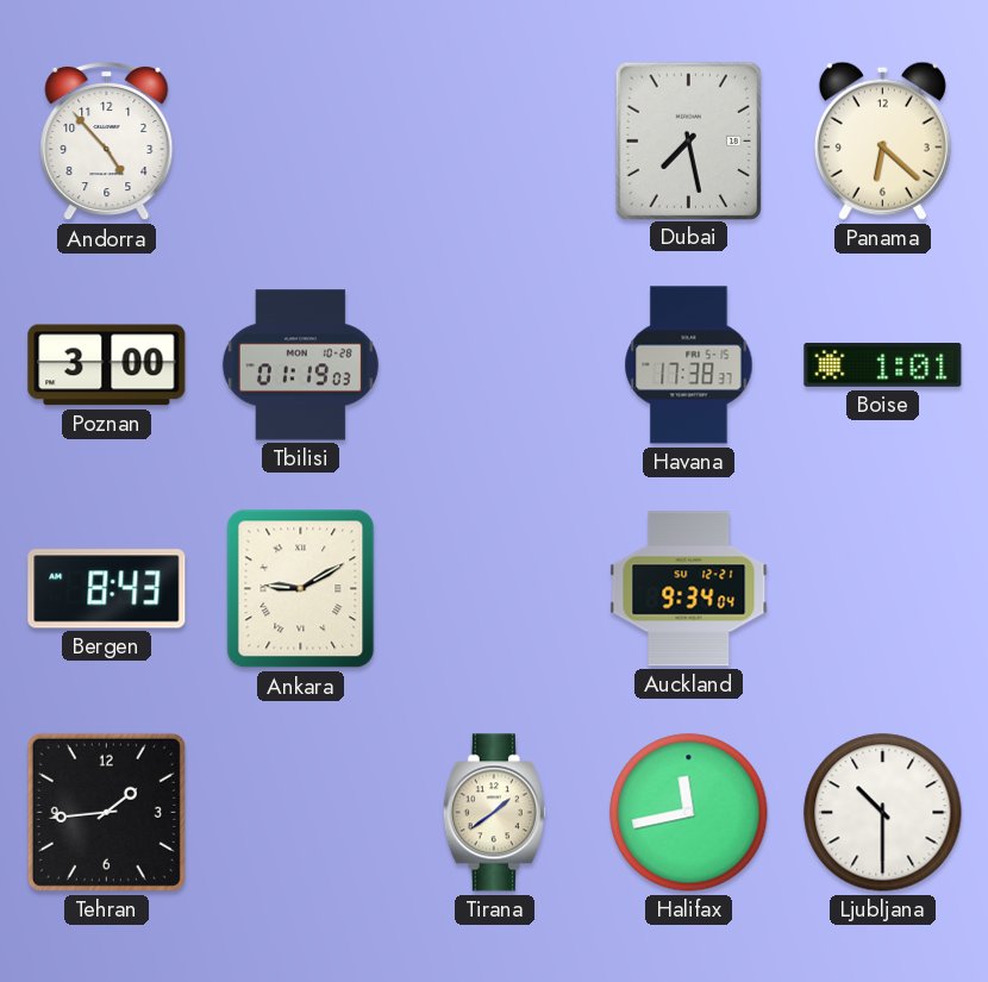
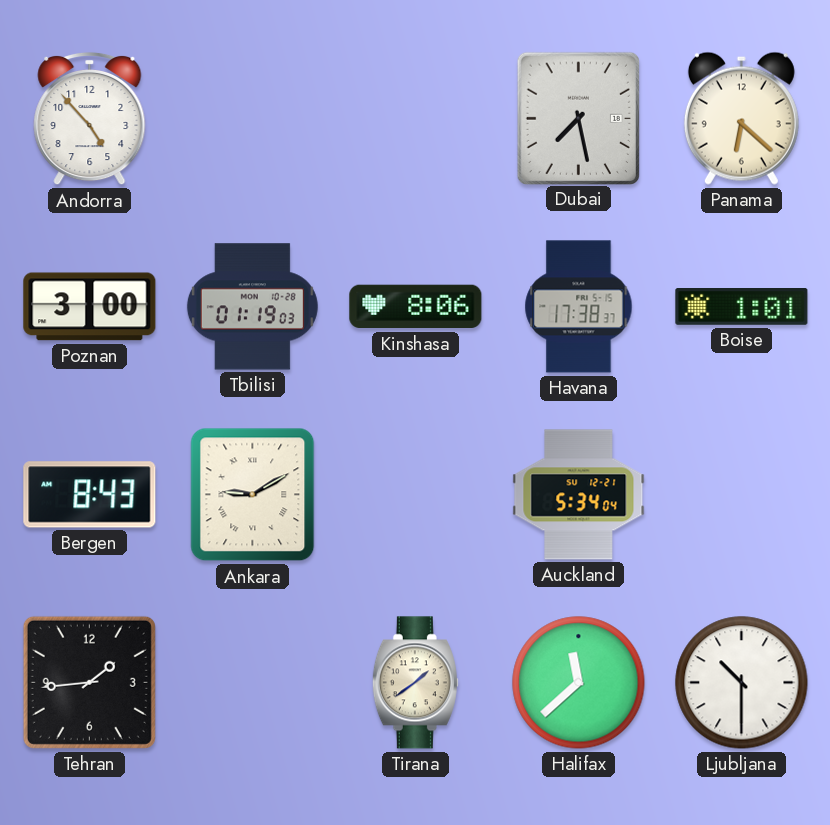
Kinshasa: none -> 8:06 (416, 307)
Auckland: 9:34 -> 5:34 (579, 495)
Halifax: 11:43 -> 11:38 (579, 683)
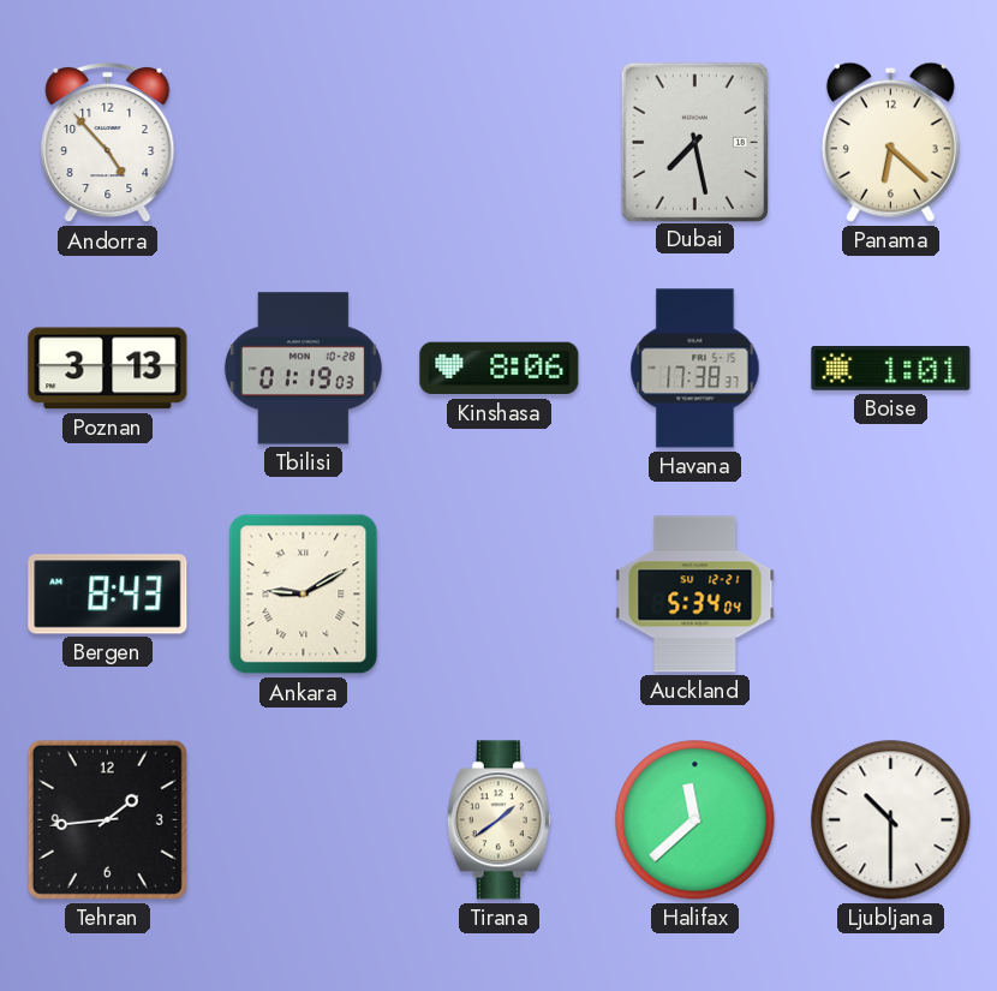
Poznan: 3:00 -> 3:13 (108, 369)
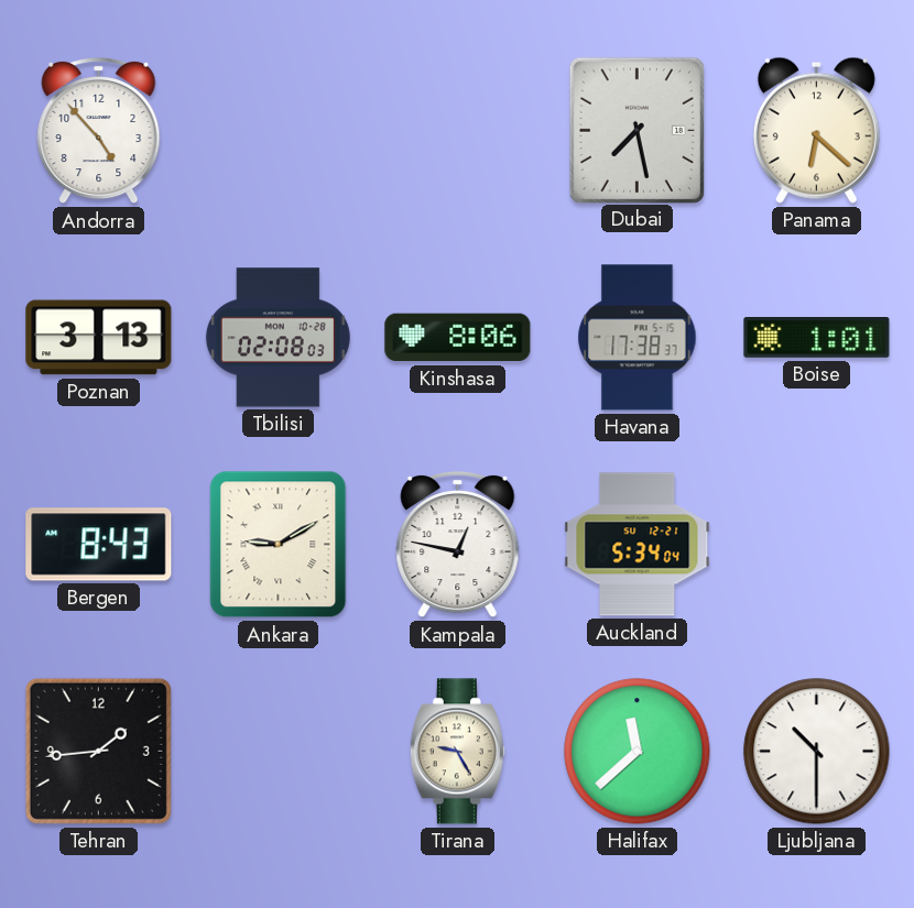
Tbilisi: 01:19 -> 02:08 (278, 338)
Kampala: none -> 12:47 (458, 545)
Tirana: 1:39 -> 9:25 (457, 752)
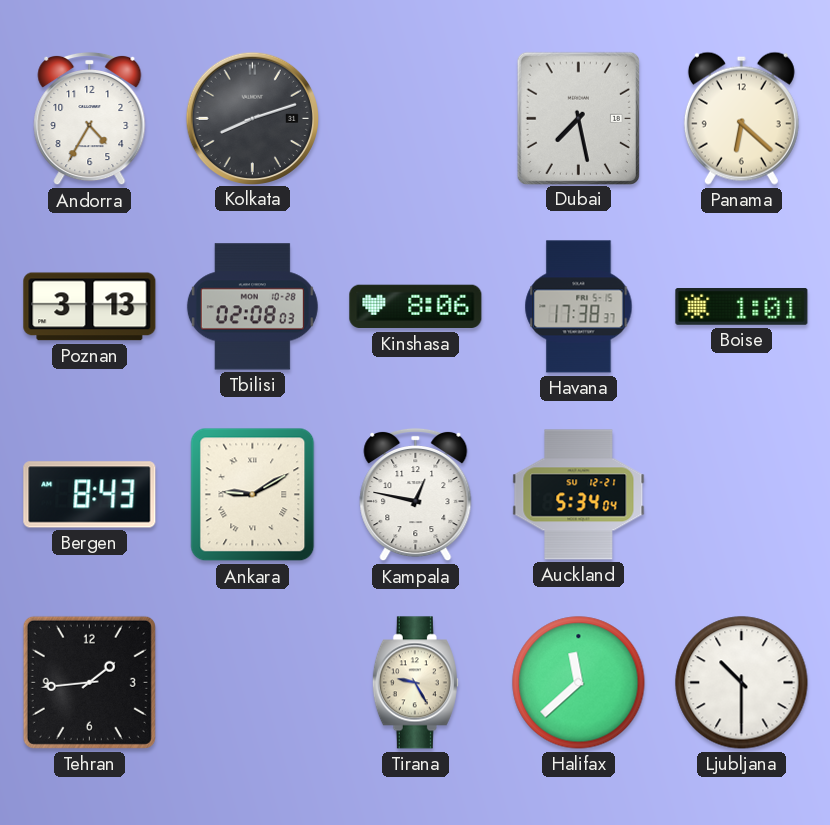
Andorra: 4:53 -> 4:35 (90, 119)
Kolkata: none -> 8:12 (252, 118)
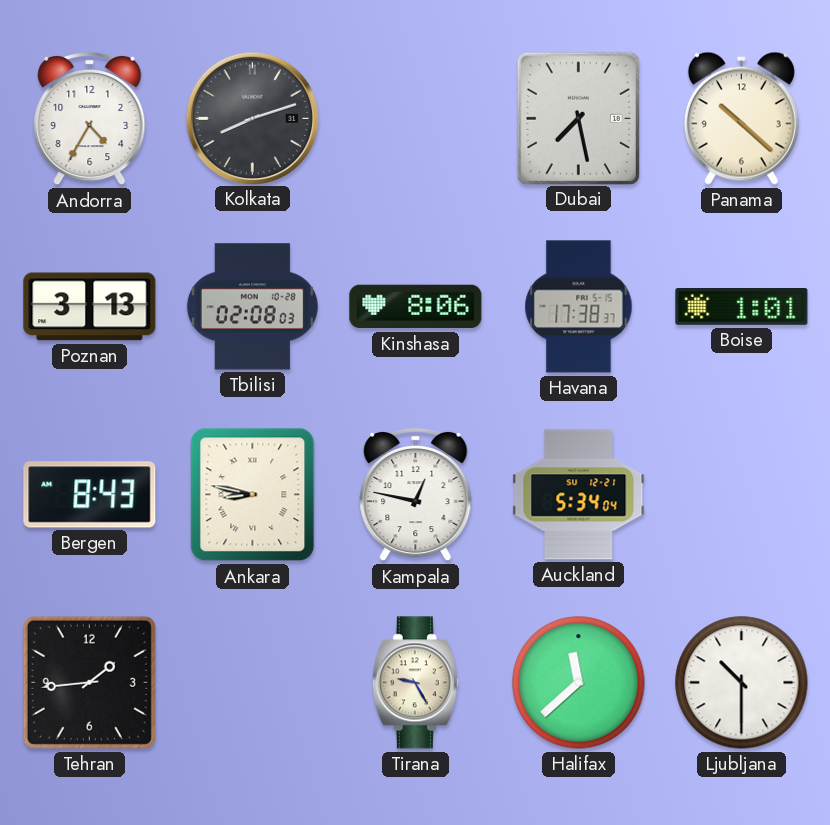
Panama: 6:22 -> 10:22 (741, 118)
Ankara: 9:10 -> 8:47 (253, 495)
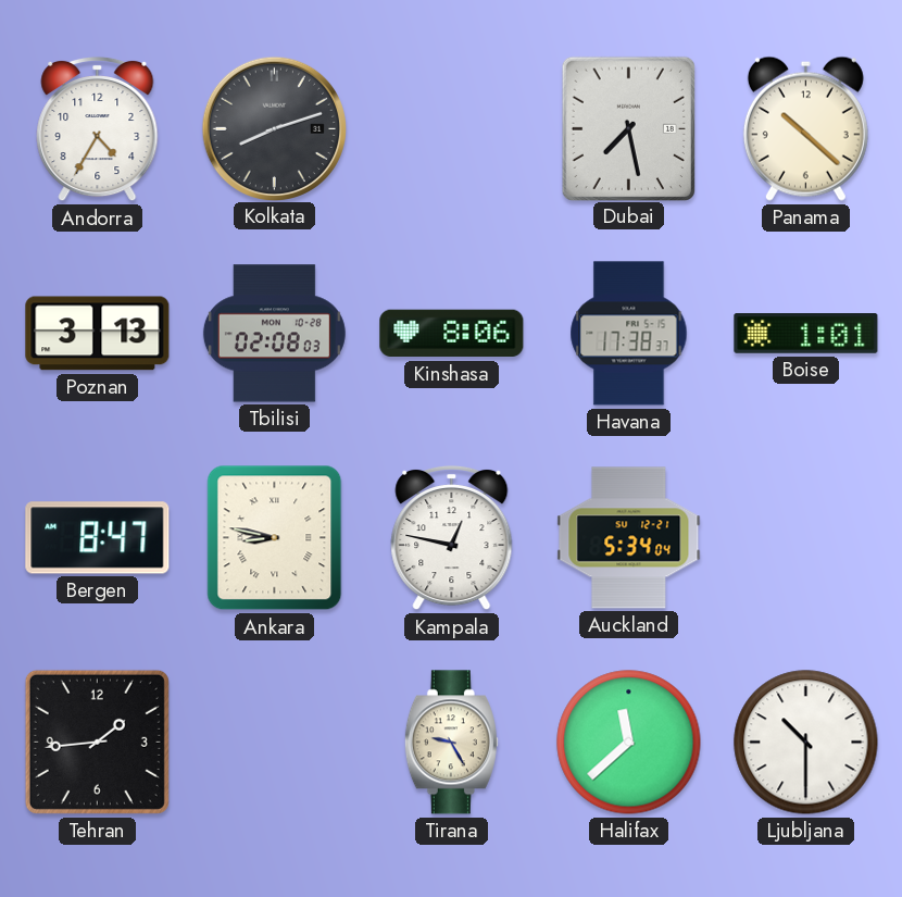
Bergen: 8:43 -> 8:47 (98, 538)
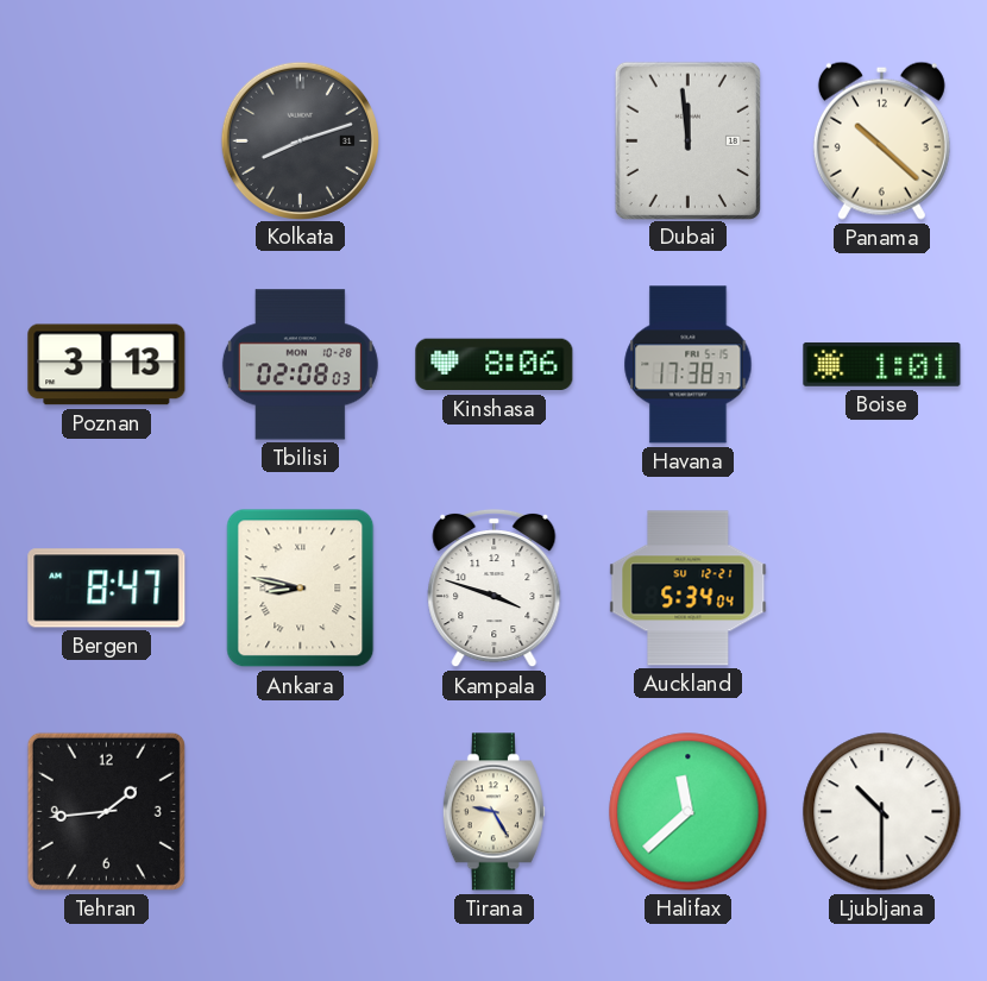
Andorra: 4:35 -> none (98, 129)
Dubai: 7:28 -> 11:59 (687, 140)
Kampala: 12:47 -> 3:48 (495, 589)
